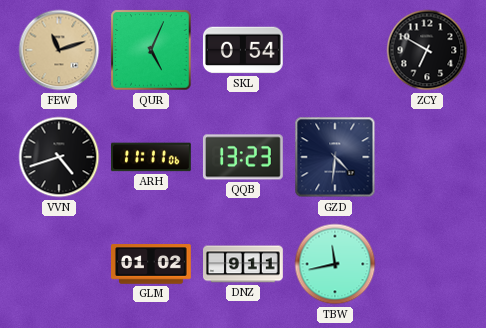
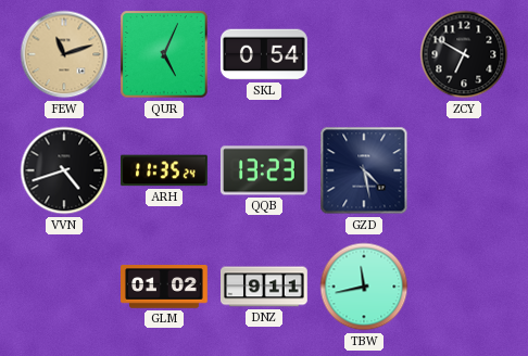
ARH: 11:11 -> 11:35 (165, 170)
GZD: 4:31 -> 4:28 (364, 170)
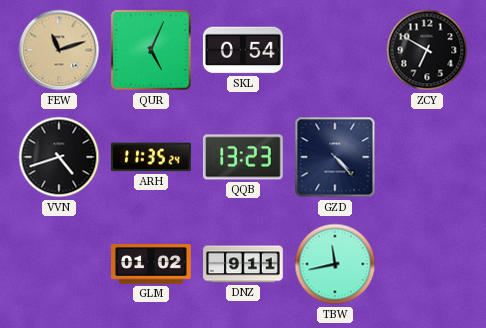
GZD: 4:28 -> 4:23 (335, 157)
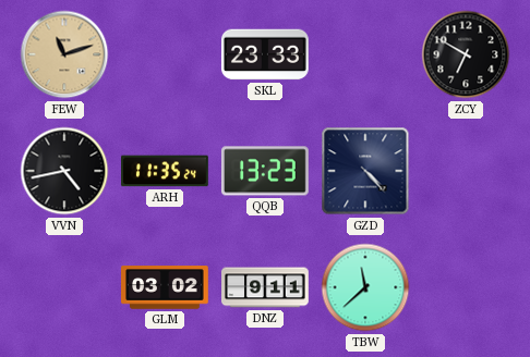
QUR: 5:04 -> none (151, 50)
SKL: 0:54 -> 23:33 (265, 54)
VVN: 4:42 -> 4:43 (64, 171)
GLM: 01:02 -> 03:02 (166, 287)
TBW: 11:43 -> 11:38 (365, 287)
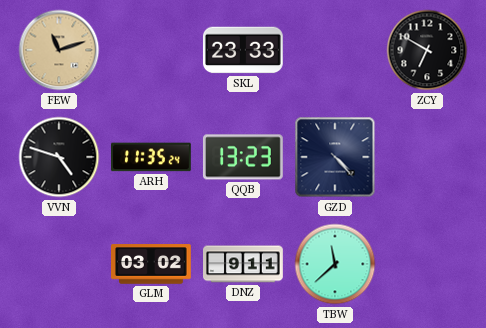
VVN: 4:43 -> 4:48 (59, 157)
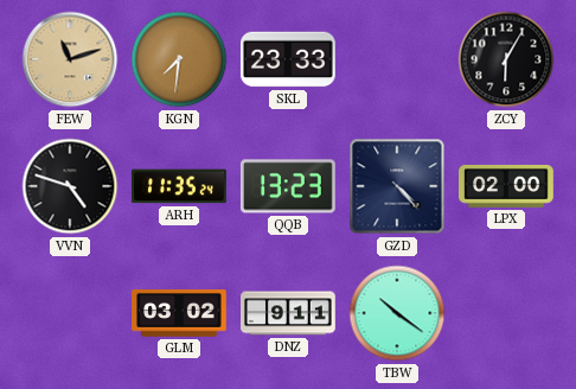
KGN: none -> 7:31 (179, 59)
ZCY: 6:50 -> 6:05 (506, 59)
LPX: none -> 02:00 (507, 186)
TBW: 11:38 -> 10:21 (397, 313)
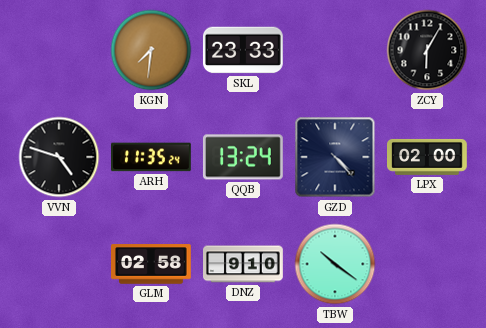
FEW: 11:12 -> none (70, 59)
QQB: 13:23 -> 13:24 (243, 157)
GLM: 03:02 -> 02:58 (152, 264)
DNZ: 9:11 -> 9:10 (244, 264)
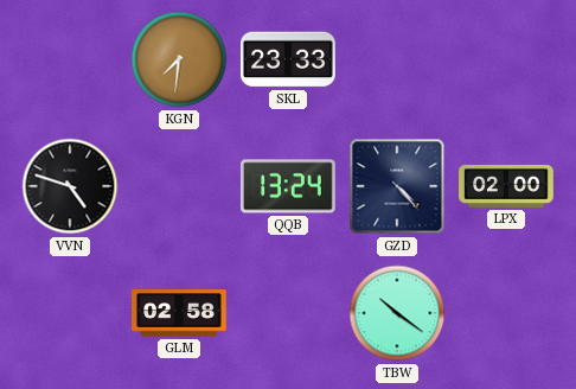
ZCY: 6:05 -> none (427, 50)
ARH: 11:35 -> none (152, 157)
DNZ: 9:10 -> none (244, 264)
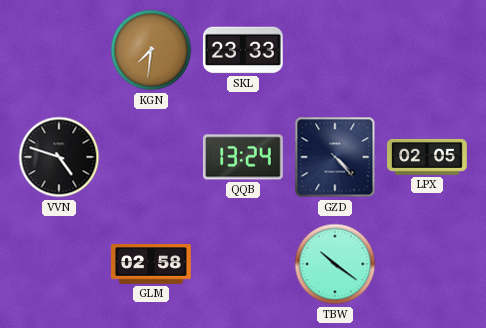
LPX: 02:00 -> 02:05 (428, 157)
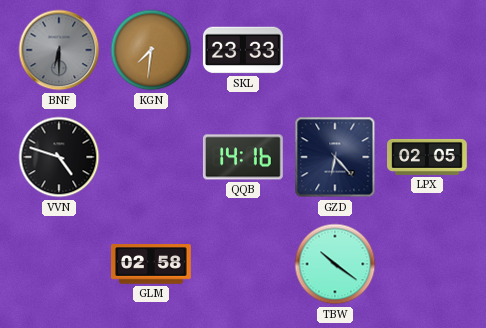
BNF: none -> 6:30 (59, 50)
QQB: 13:24 -> 14:16 (243, 157)
GZD: 4:23 -> 6:23 (335, 157)
